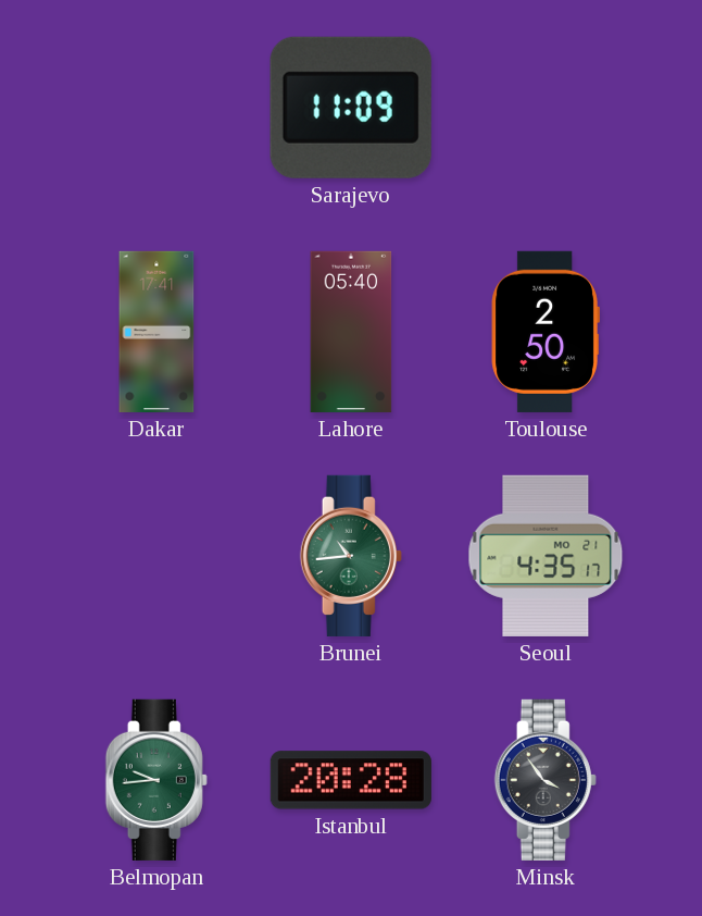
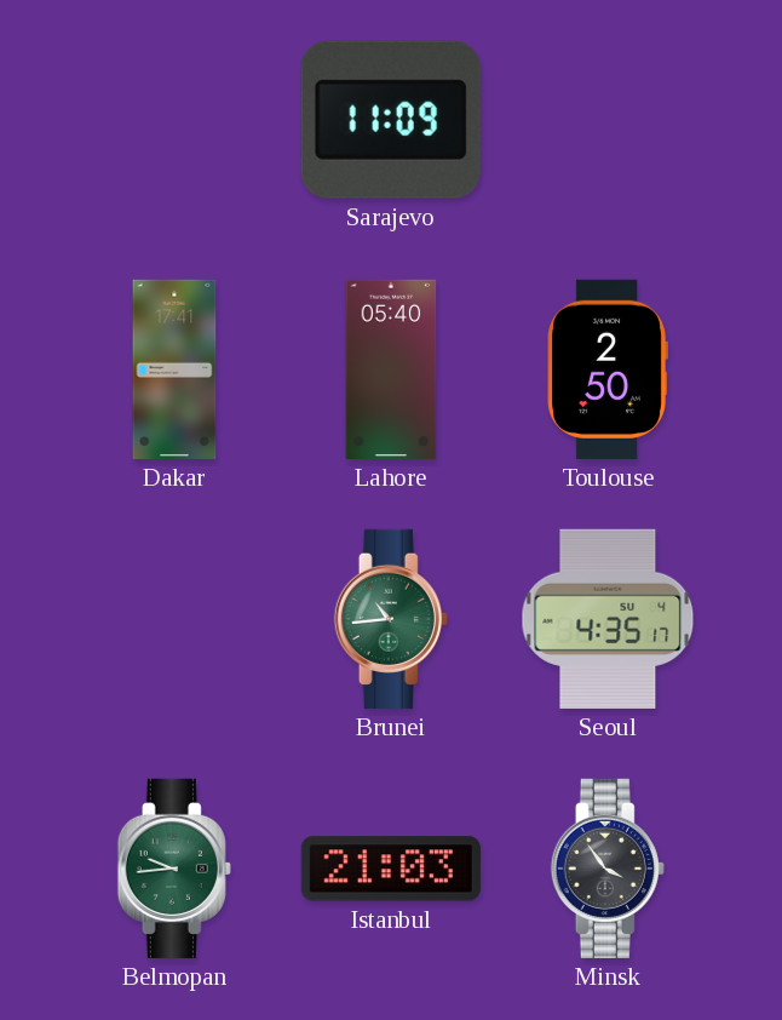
Seoul date: MO 21 -> SU 4 (608, 619)
Istanbul: 20:28 -> 21:03 (391, 869)
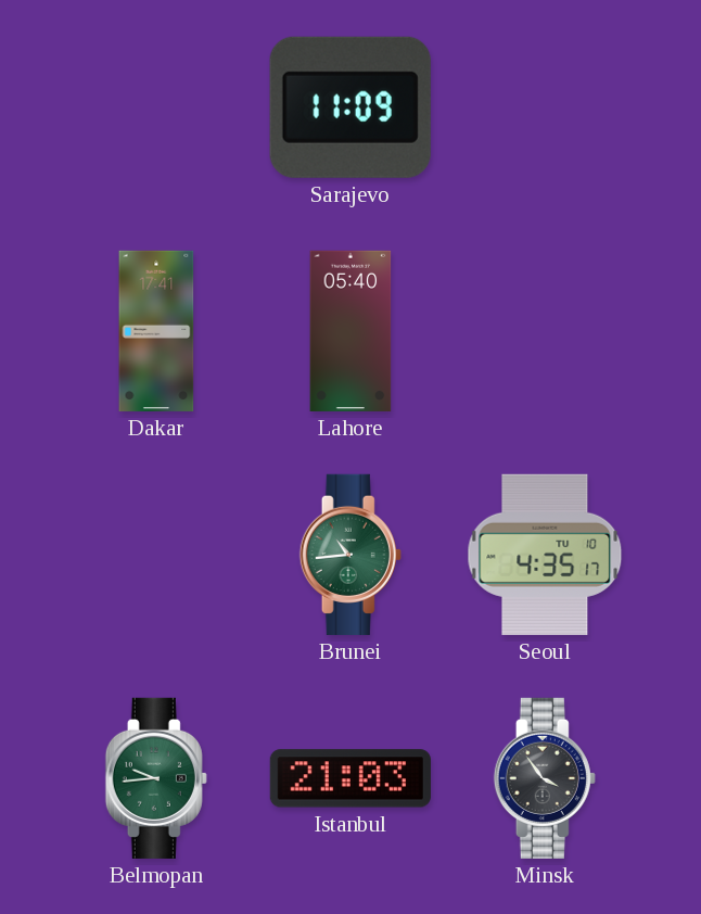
Toulouse: 2:50 -> none (608, 369)
Seoul date: SU 4 -> TU 10 (545, 555)
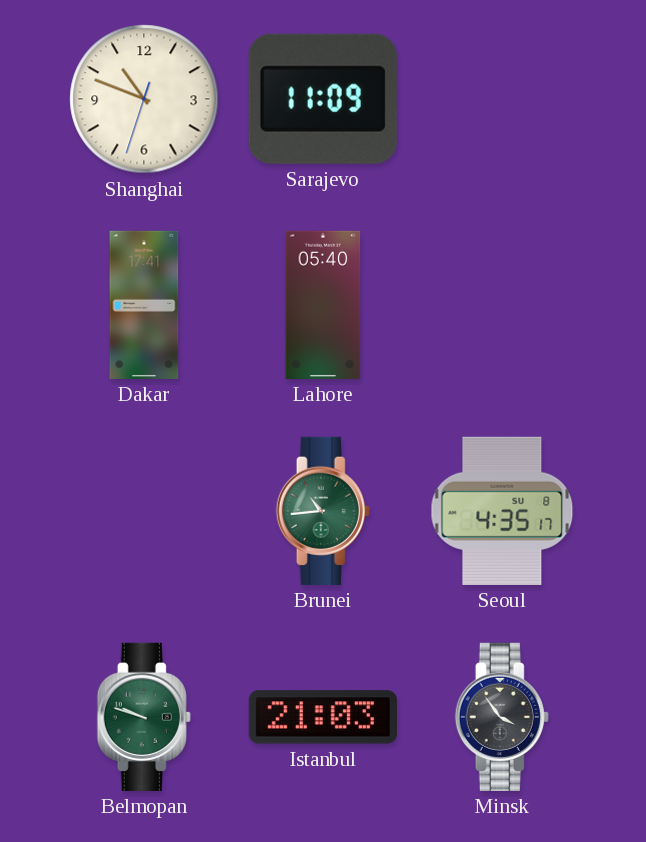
Shanghai: none -> 10:48 (144, 99)
Seoul date: TU 10 -> SU 8 (502, 511)
Belmopan: 9:44 -> 9:48 (144, 717)
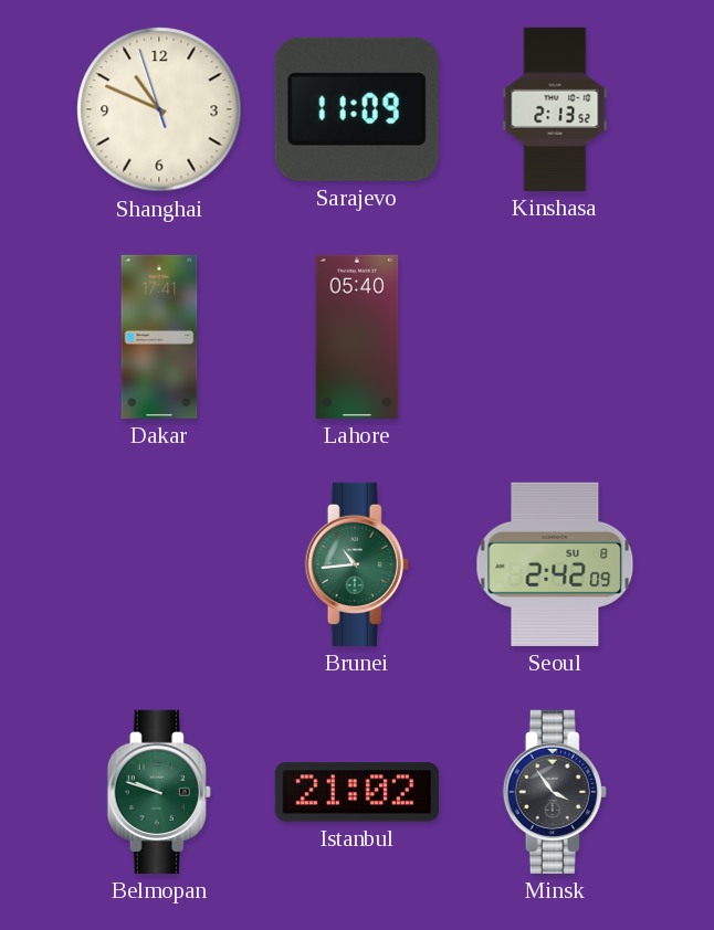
Shanghai: 10:48:33 -> 10:48:57 (159, 109)
Kinshasa: none -> 2:13 (555, 109)
Seoul: 4:35 -> 2:42 (555, 564)
Istanbul: 21:03 -> 21:02 (357, 792)
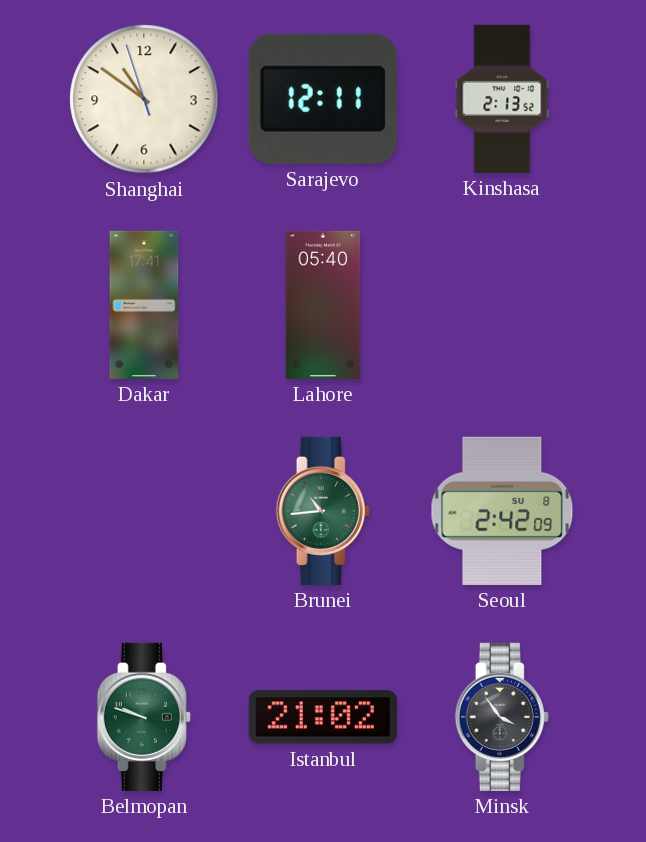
Shanghai: 10:48 -> 10:50 (144, 99)
Sarajevo: 11:09 -> 12:11 (323, 99)
